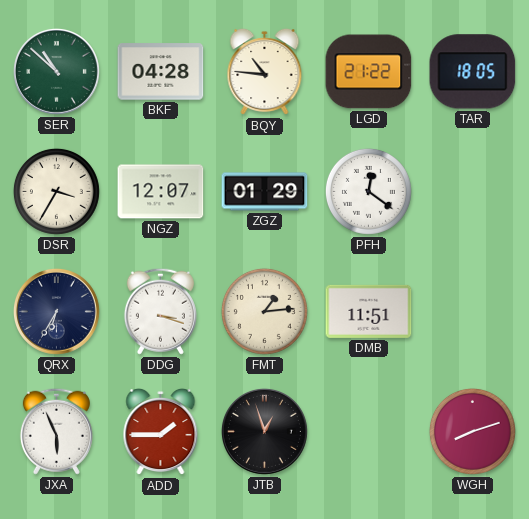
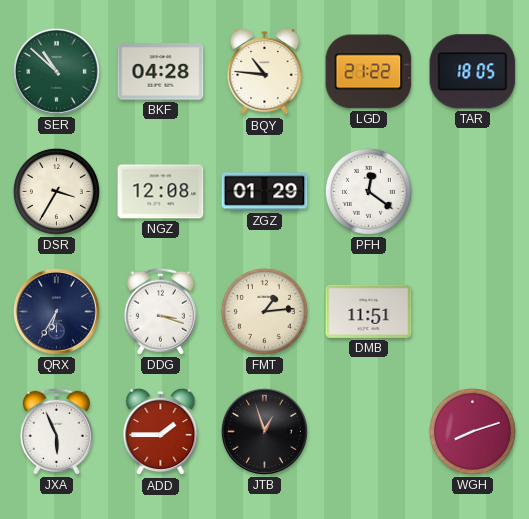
NGZ: 12:07 -> 12:08 (161, 192)
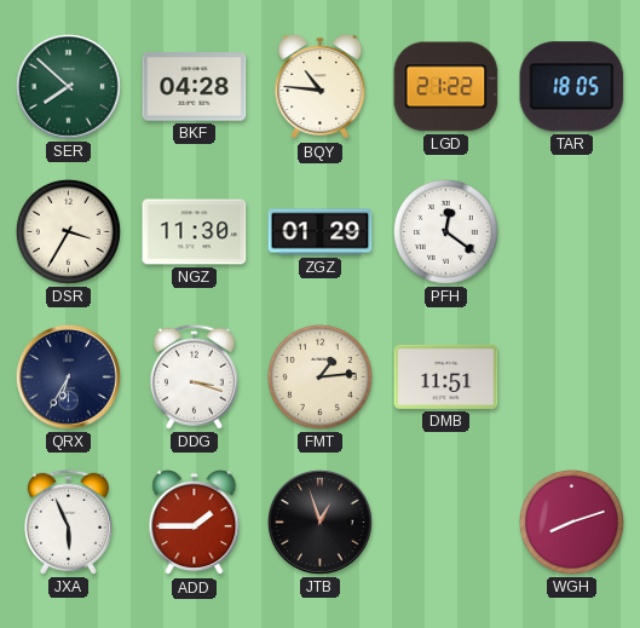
SER: 10:52 -> 7:52 (69, 87)
NGZ: 12:08 -> 11:30 (195, 232)
